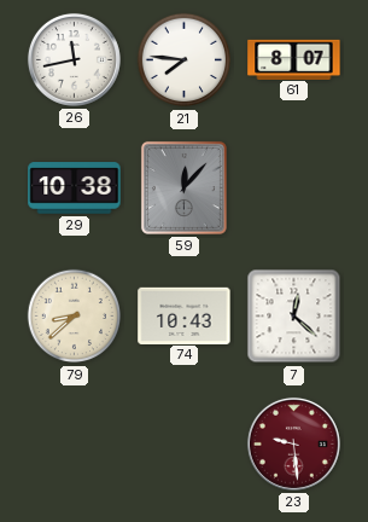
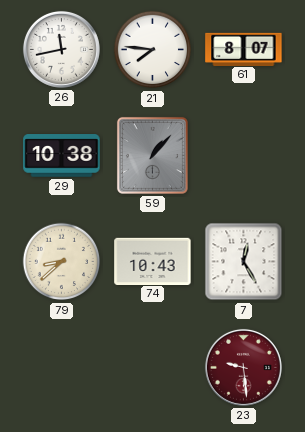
59: 12:07 -> 1:07 (152, 155)
7: 12:22 -> 12:25 (244, 262)
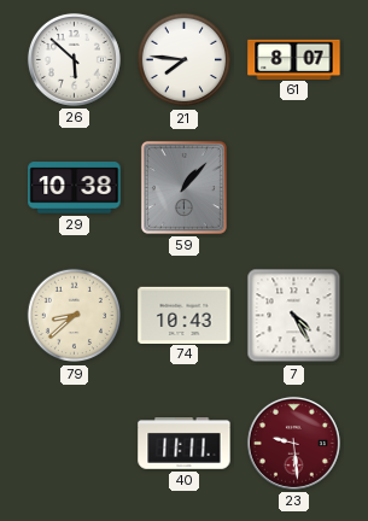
26: 11:43 -> 5:52 (74, 59)
7: 12:25 -> 4:25 (294, 316)
40: none -> 11:11 (185, 444)
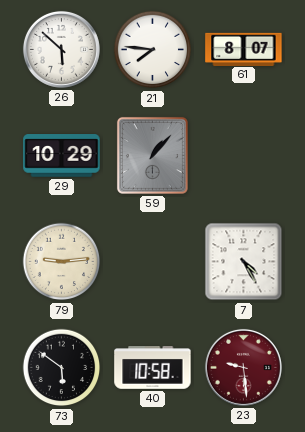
29: 10:38 -> 10:29 (62, 156)
79: 8:38 -> 9:14 (62, 262)
74: 10:43 -> none (185, 315)
73: none -> 5:51 (62, 368)
40: 11:11 -> 10:58 (153, 368)
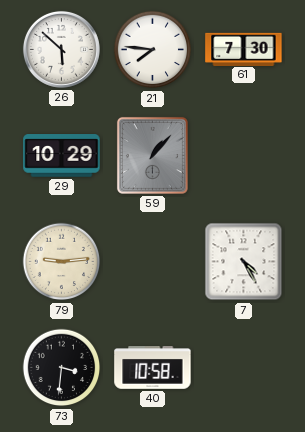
61: 8:07 -> 7:30 (244, 49)
73: 5:51 -> 3:31 (62, 368)
23: 9:29 -> none (243, 367)
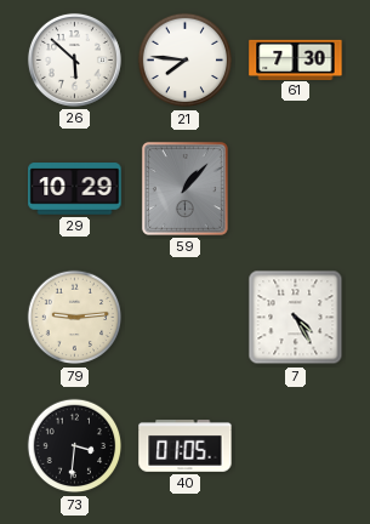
40: 10:58 -> 01:05 (186, 446)
